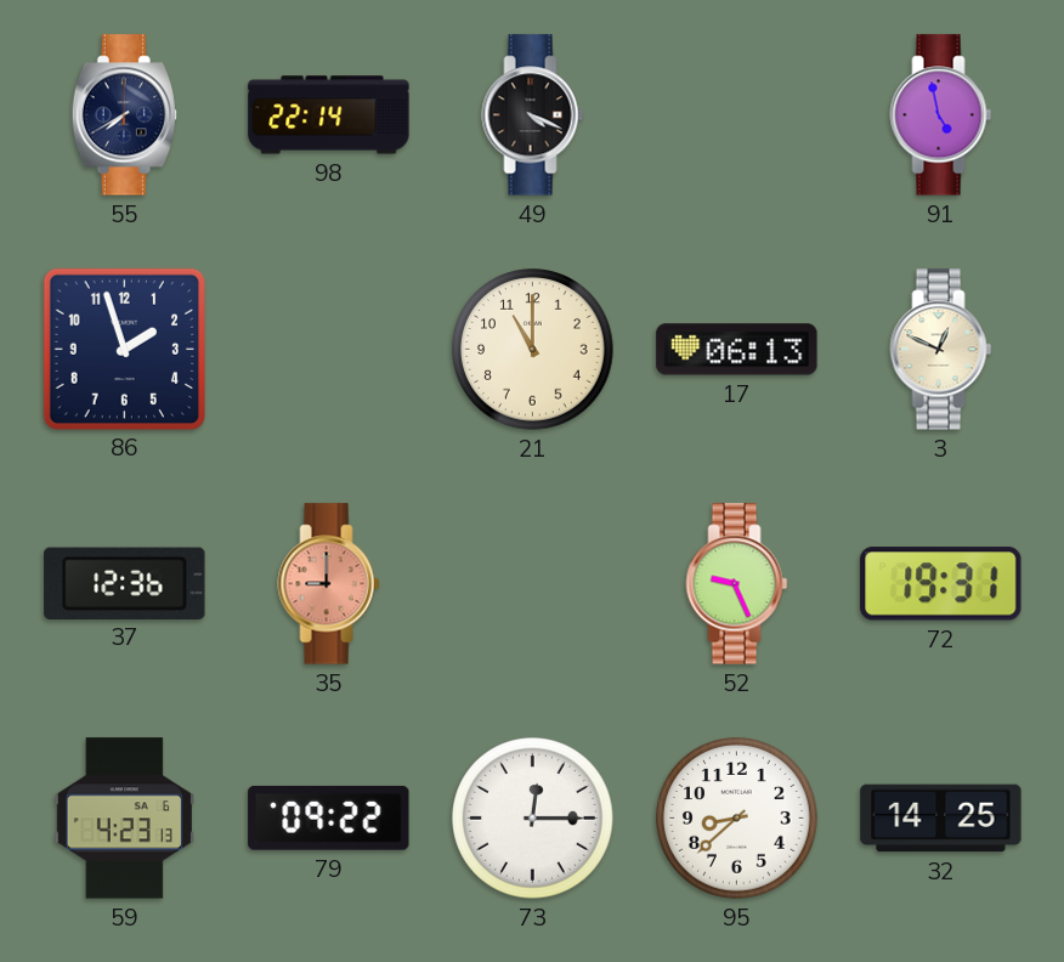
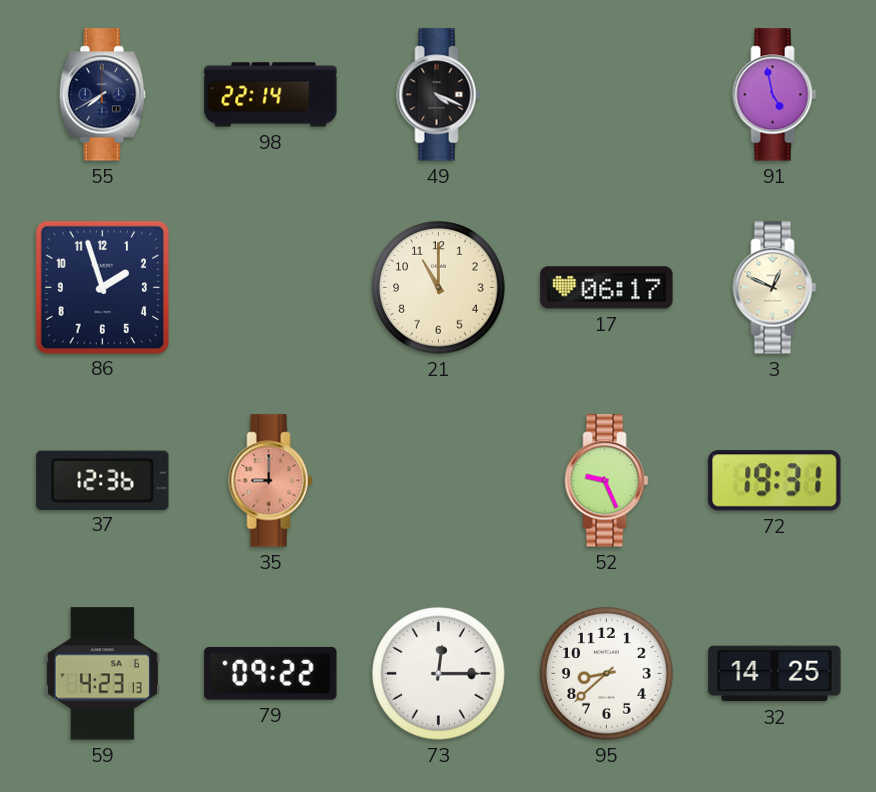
17: 06:13 -> 06:17 (607, 288)
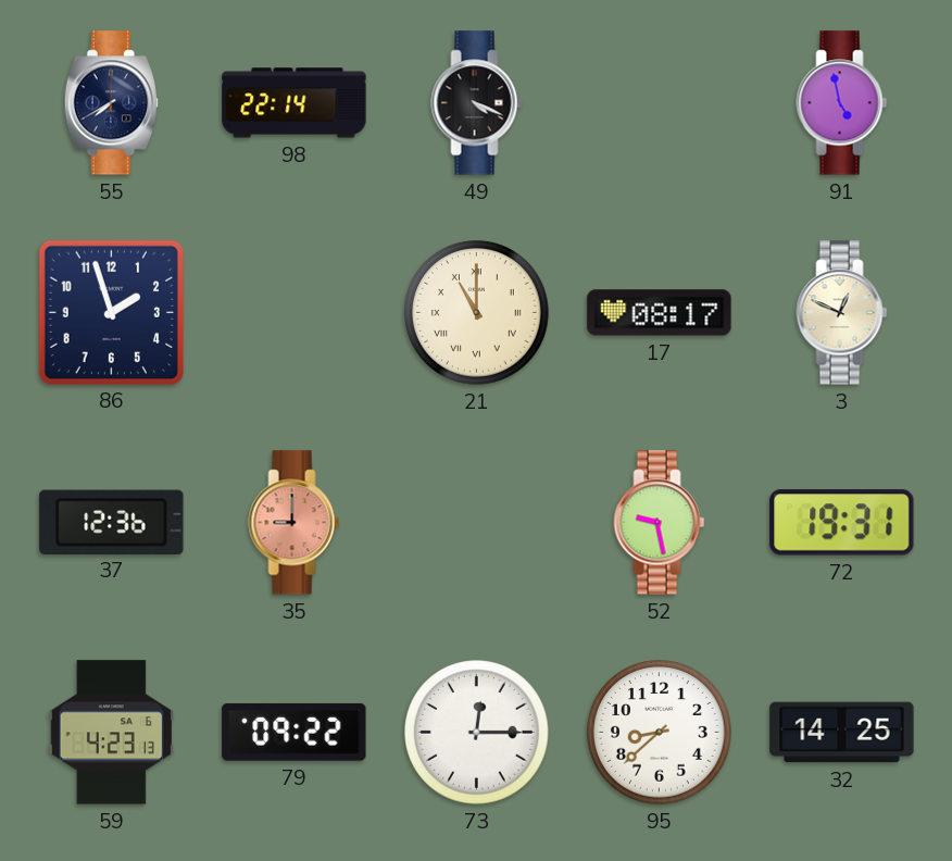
21 numerals: Arabic -> Roman (477, 313)
17: 06:17 -> 08:17 (660, 313)
52: 9:26 -> 9:28 (660, 523)
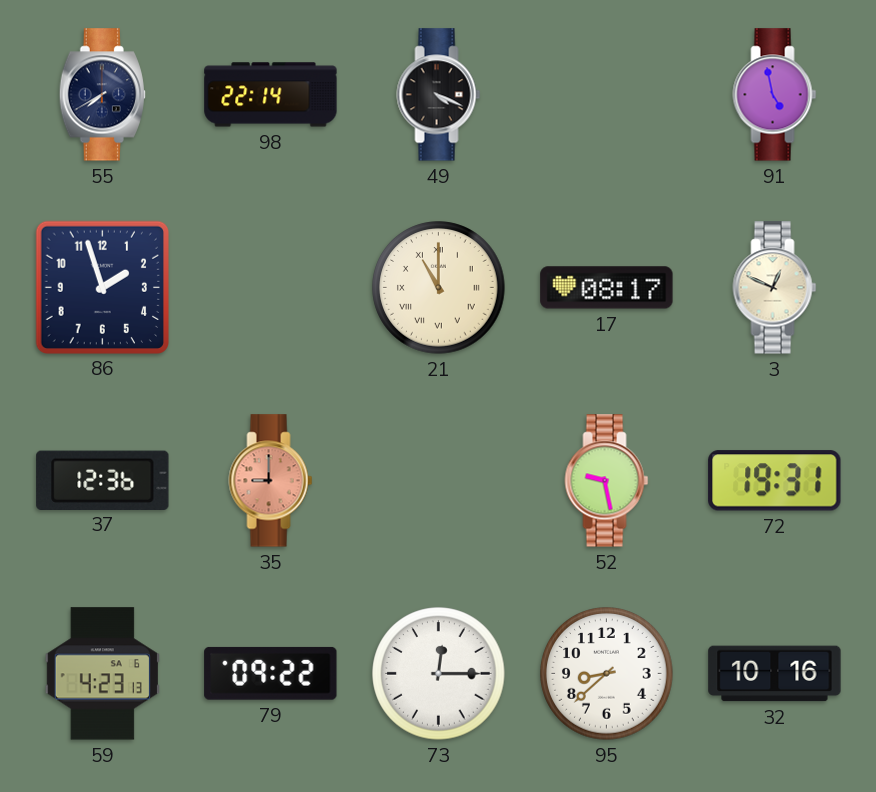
32: 14:25 -> 10:16 (775, 674)
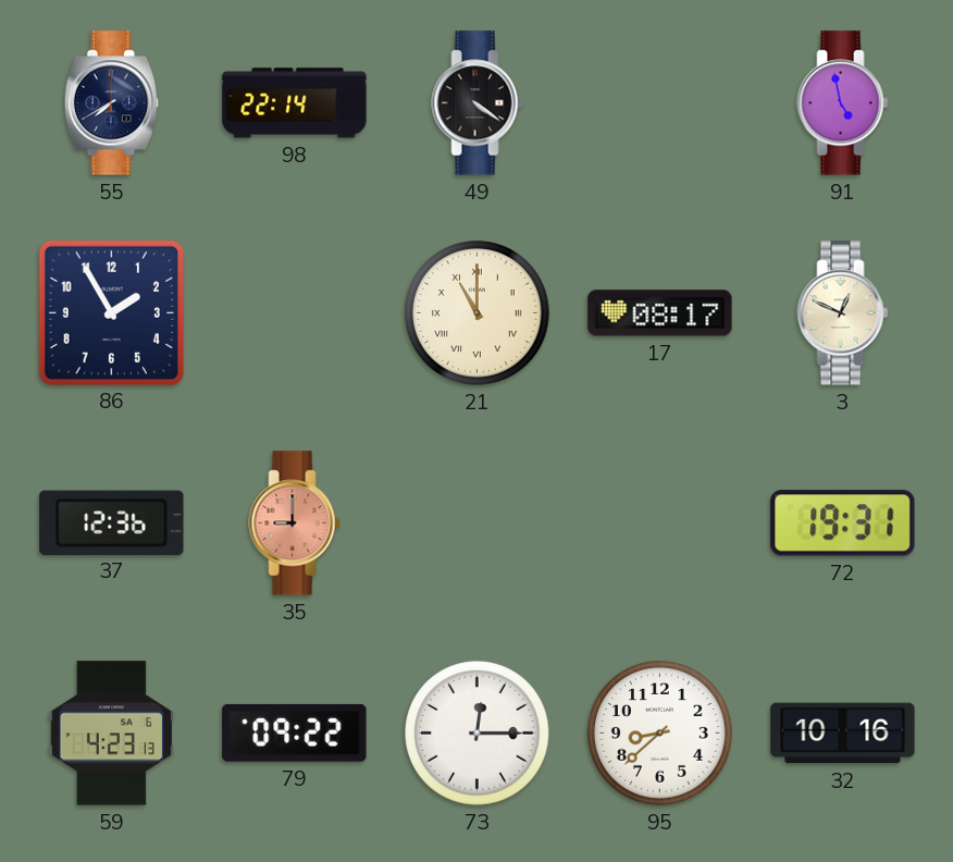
49: 4:19 -> 4:21 (478, 103)
86: 1:57 -> 1:55 (111, 312)
52: 9:28 -> none (607, 481)
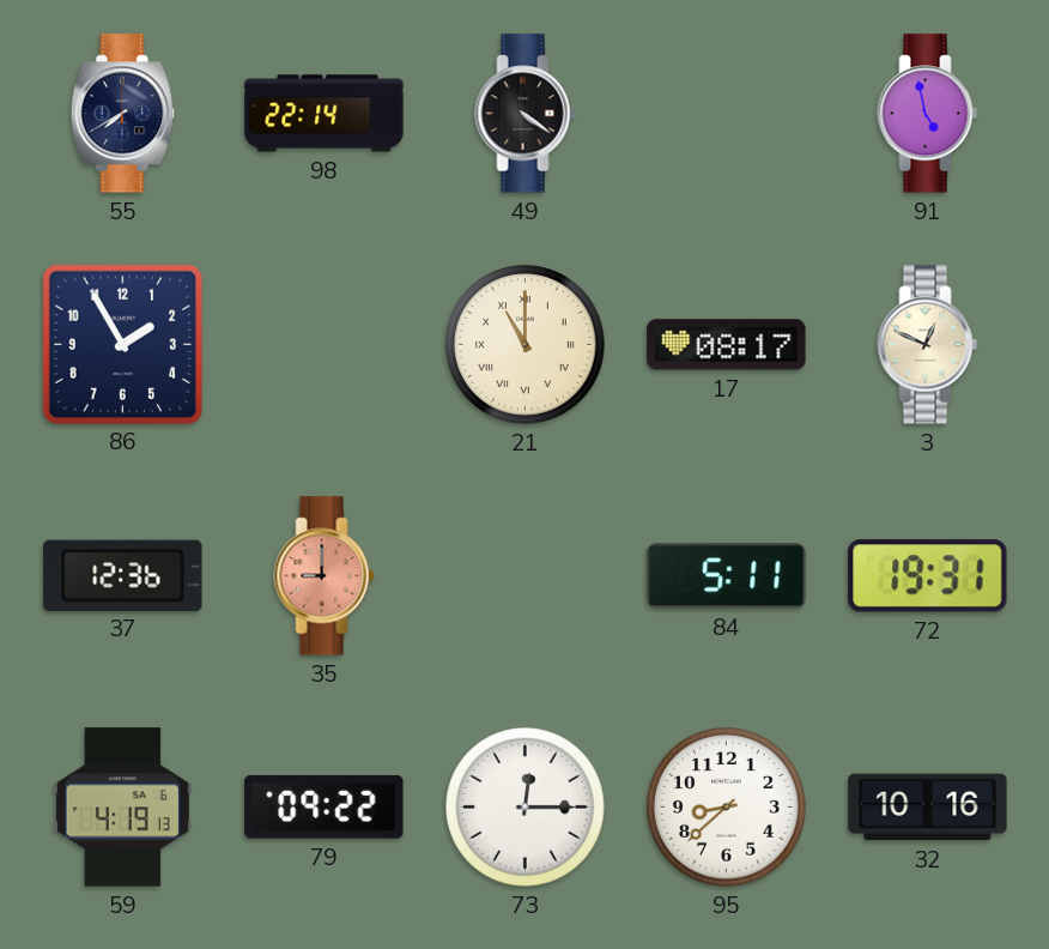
84: none -> 5:11 (727, 576)
59: 4:23 -> 4:19 (122, 808)
